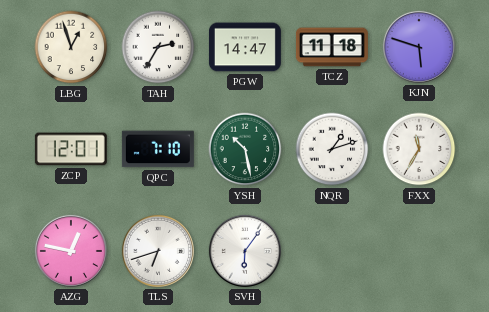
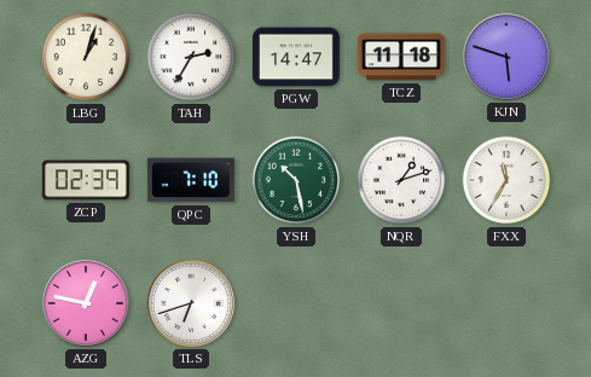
LBG: 12:57 -> 1:03 (86, 57)
ZCP: 12:01 -> 02:39 (86, 180)
SVH: 6:06 -> none (245, 251)
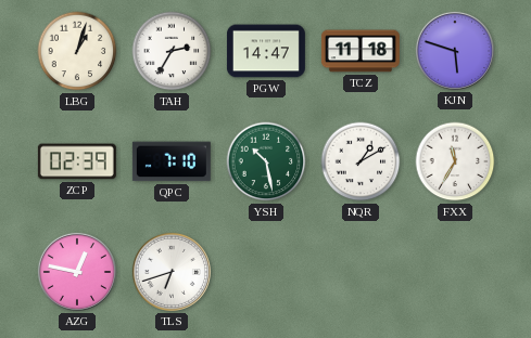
NQR: 1:12 -> 1:10 (361, 161)
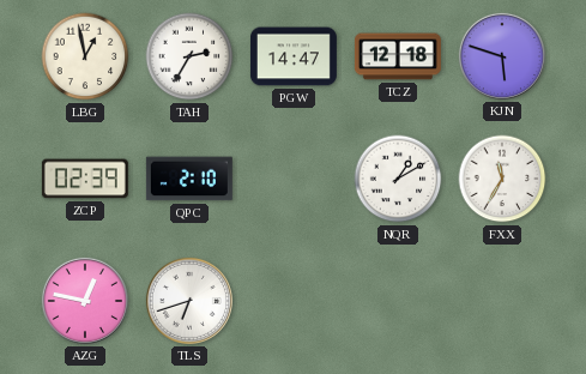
LBG: 1:03 -> 12:58 (85, 56)
TCZ: 11:18 -> 12:18 (398, 56)
QPC: 7:10 -> 2:10 (189, 179)
YSH: 10:28 -> none (266, 161)
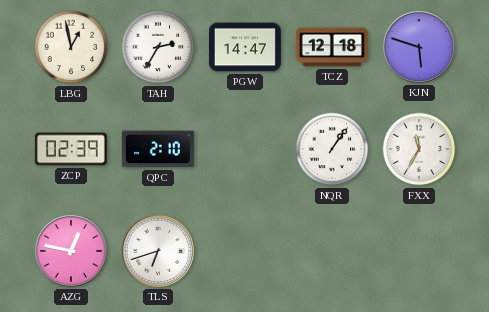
NQR: 1:10 -> 1:06 (332, 149)
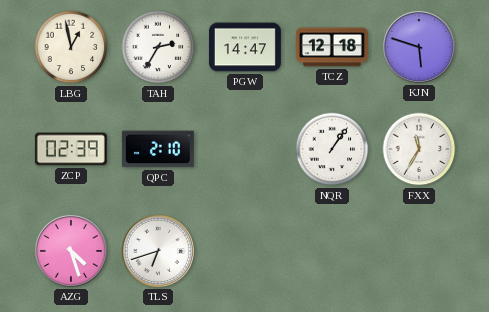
AZG: 12:47 -> 4:27 (71, 251)
